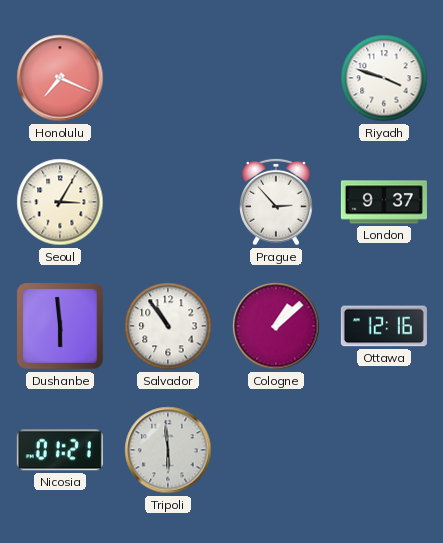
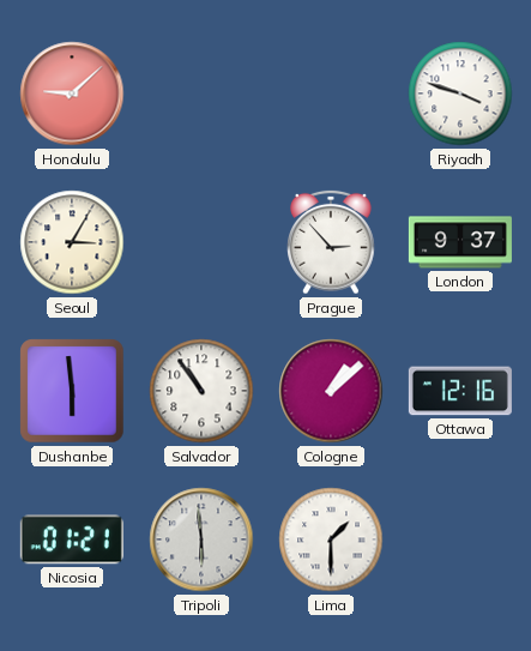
Honolulu: 7:19 -> 9:08 (72, 94)
Lima: none -> 1:30 (331, 540)
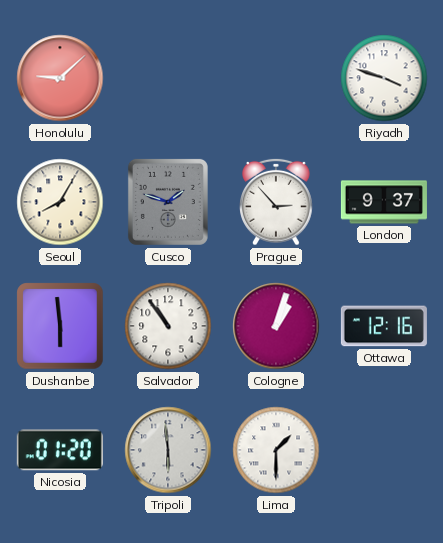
Seoul: 3:05 -> 8:05 (60, 202)
Cusco: none -> 1:48 (168, 202)
Cologne: 1:08 -> 1:03 (276, 326)
Nicosia: 01:21 -> 01:20 (60, 450)
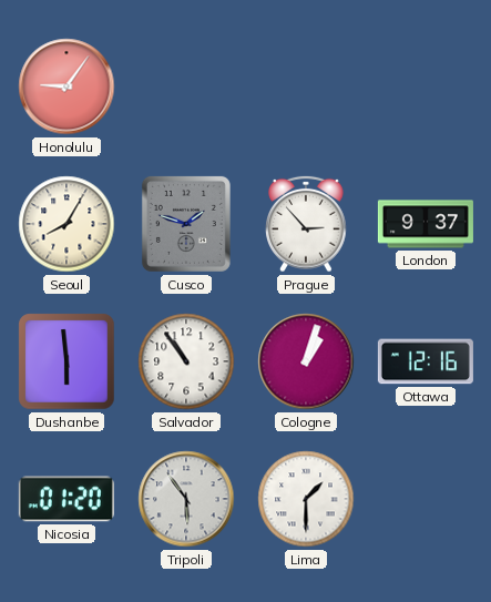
Honolulu: 9:08 -> 9:06 (67, 86)
Riyadh: 3:48 -> none (384, 78)
Tripoli: 5:59 -> 5:54 (186, 499)
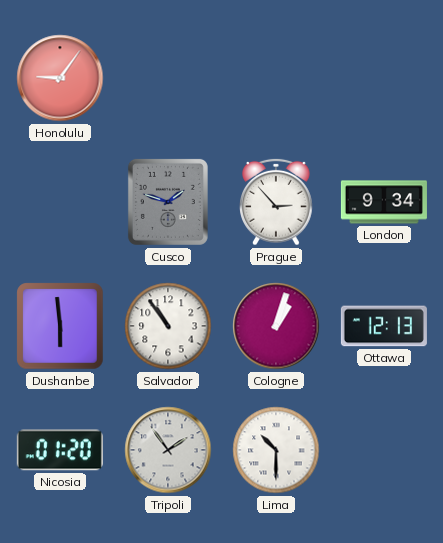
Seoul: 8:05 -> none (67, 224)
London: 9:37 -> 9:34 (384, 202)
Ottawa: 12:16 -> 12:13 (384, 326)
Tripoli: 5:54 -> 1:54 (168, 450)
Lima: 1:30 -> 10:30 (276, 450)
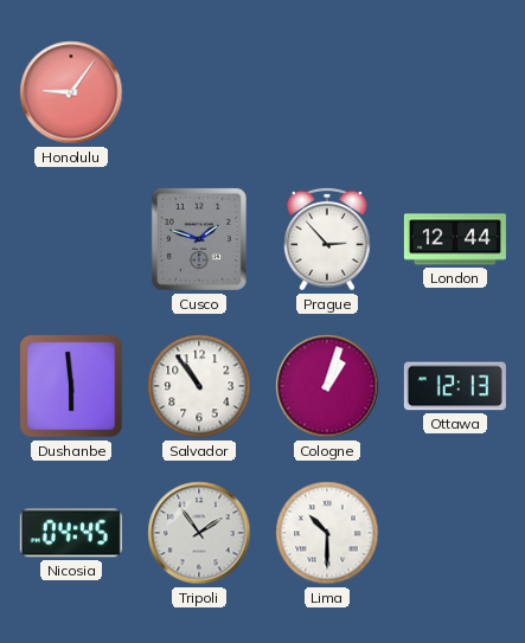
London: 9:34 -> 12:44 (455, 239)
Nicosia: 01:20 -> 04:45 (71, 533)
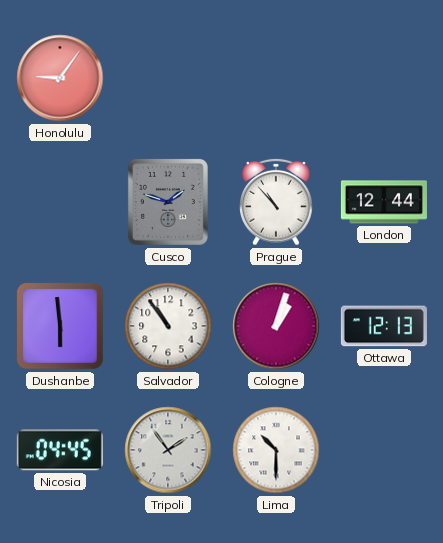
Prague: 2:53 -> 10:53 (276, 202)
